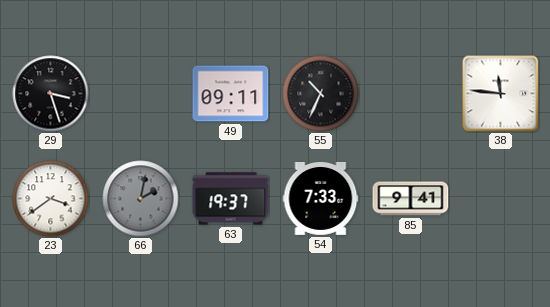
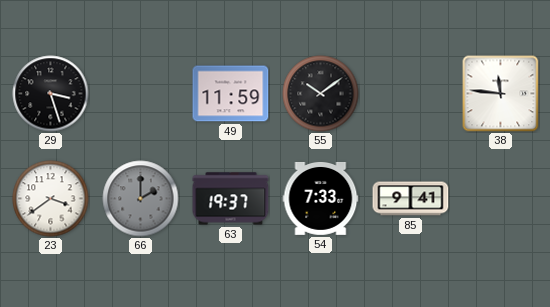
49: 09:11 -> 11:59 (231, 94)
55: 10:34 -> 10:09 (321, 94)
66: 2:02 -> 2:00 (141, 199)
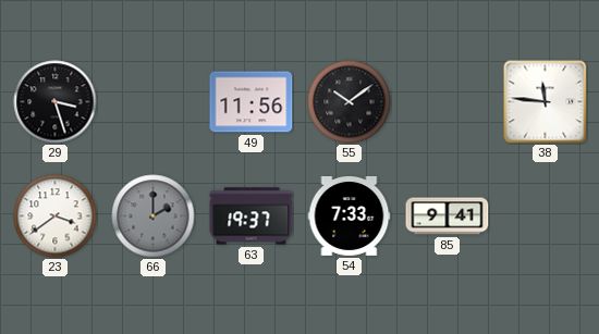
49: 11:59 -> 11:56 (252, 102)
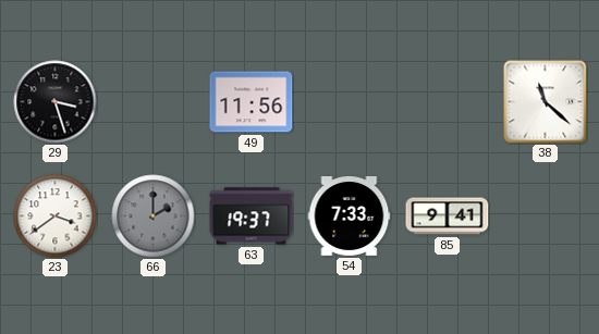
55: 10:09 -> none (350, 102)
38: 11:46 -> 11:22 (546, 102)
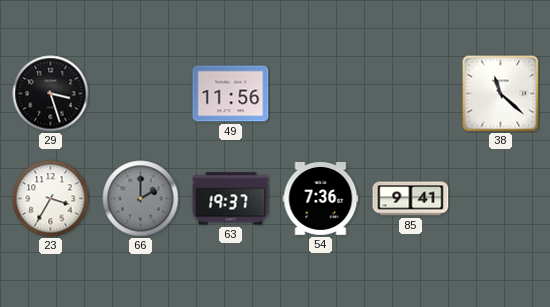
23: 3:39 -> 3:35 (51, 199)
54: 7:33 -> 7:36 (321, 198)
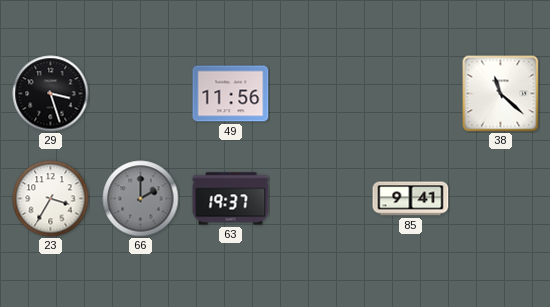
54: 7:36 -> none (321, 198)
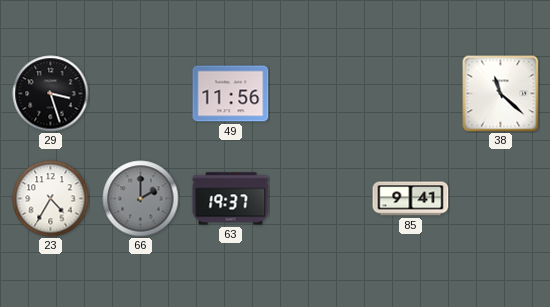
23: 3:35 -> 4:35 (51, 199)
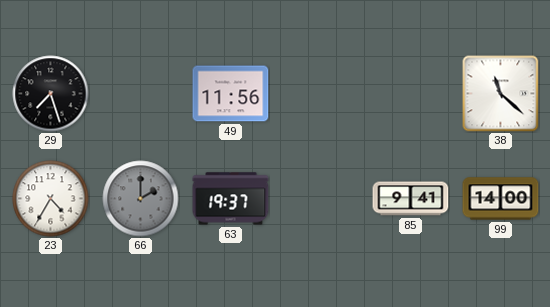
29: 3:27 -> 7:27 (51, 94)
99: none -> 14:00 (501, 199)
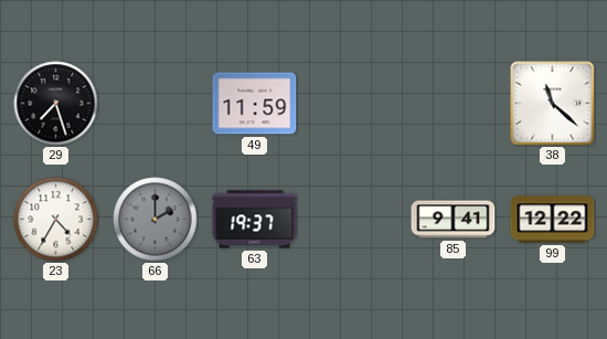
49: 11:56 -> 11:59 (255, 104)
99: 14:00 -> 12:22 (553, 220)
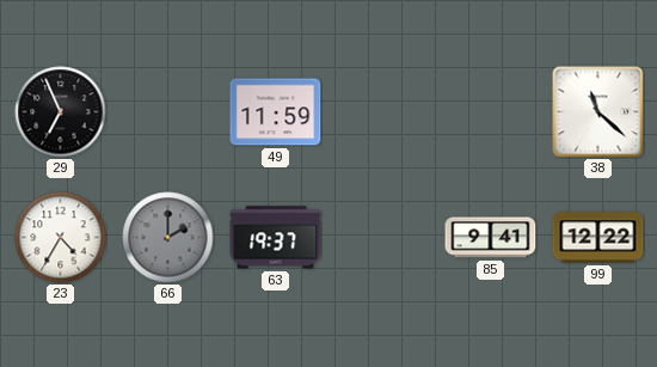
29: 7:27 -> 6:56 (61, 112)
